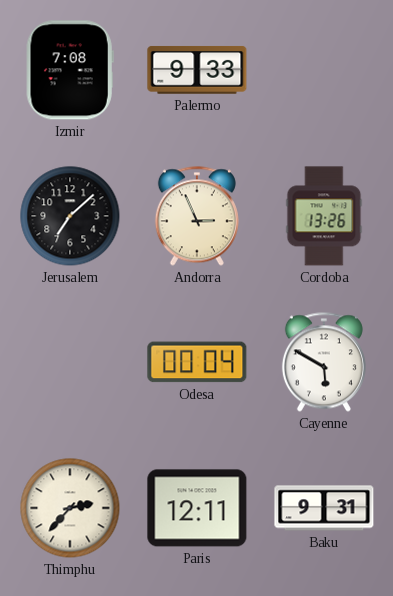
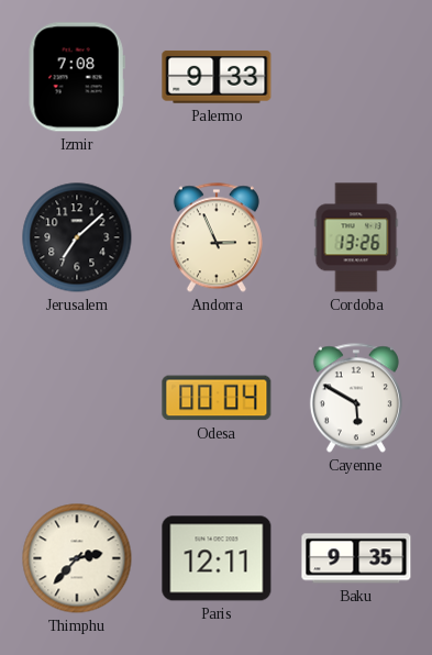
Baku: 9:31 -> 9:35 (356, 558)
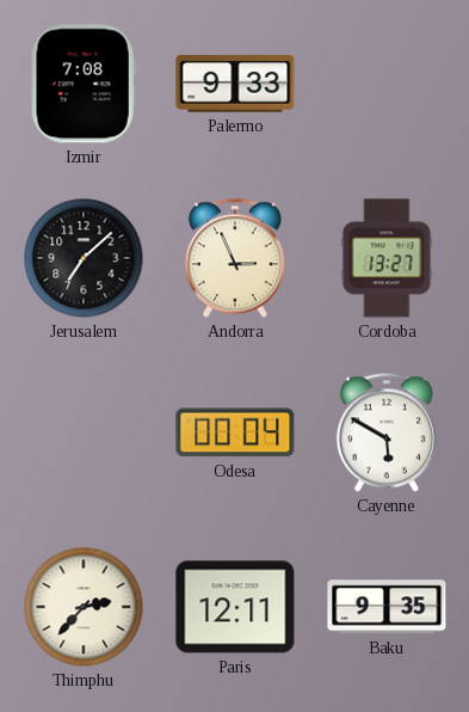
Cordoba: 13:26 -> 13:27 (387, 258)
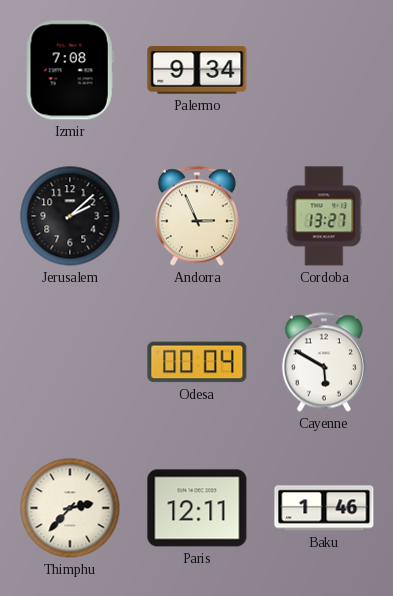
Palermo: 9:33 -> 9:34 (197, 70)
Jerusalem: 7:08 -> 2:08 (70, 216)
Baku: 9:35 -> 1:46 (324, 508)
